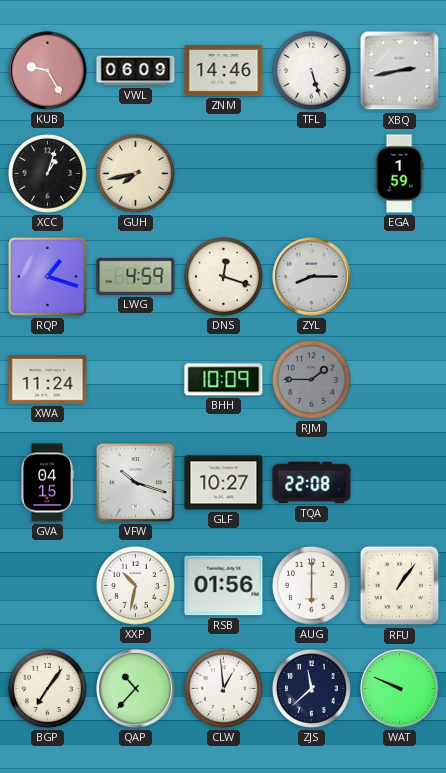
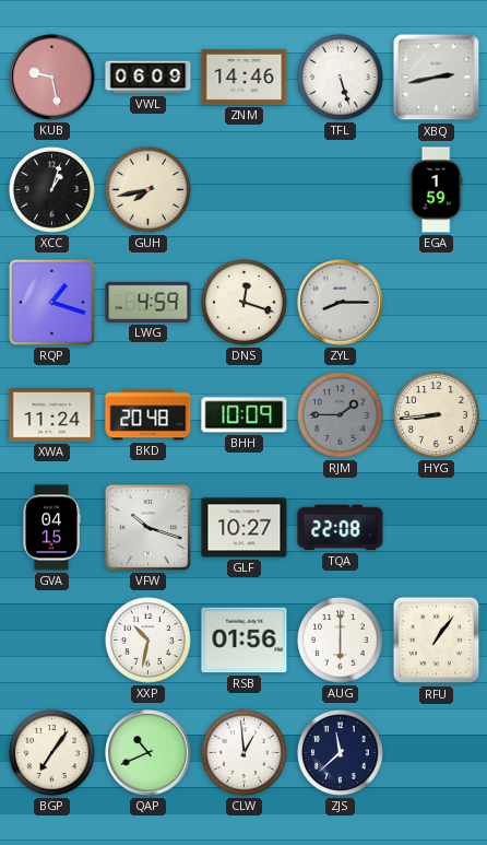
KUB: 9:25 -> 9:28 (52, 78)
BKD: none -> 20:48 (149, 415)
HYG: none -> 8:44 (436, 414)
QAP: 10:37 -> 10:41 (149, 753)
WAT: 9:49 -> none (400, 689)
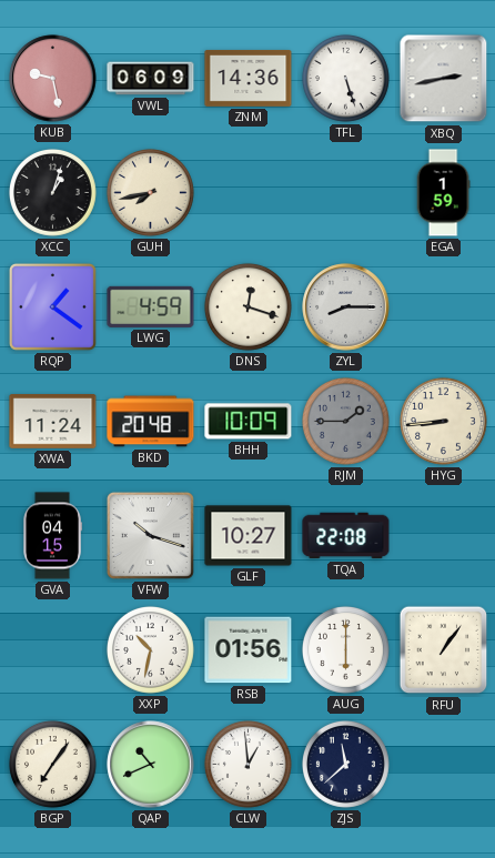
ZNM: 14:46 -> 14:36 (249, 78)
RQP: 1:18 -> 1:21 (52, 306)
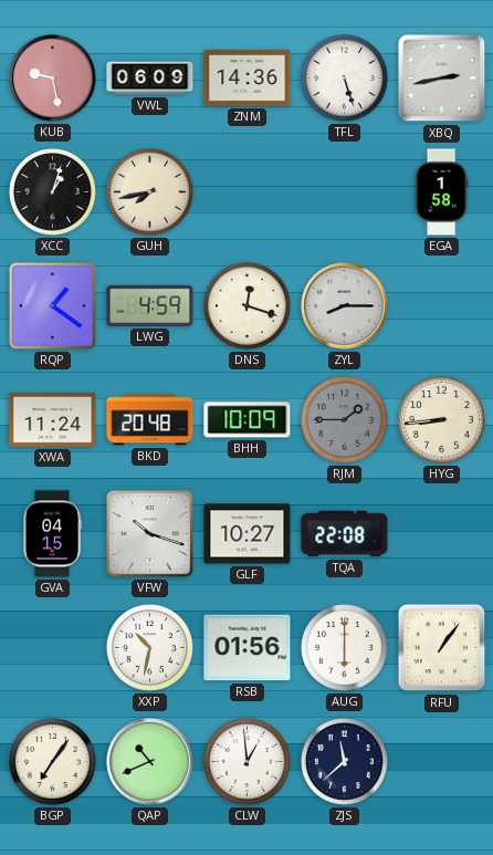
EGA: 1:59 -> 1:58 (441, 192)
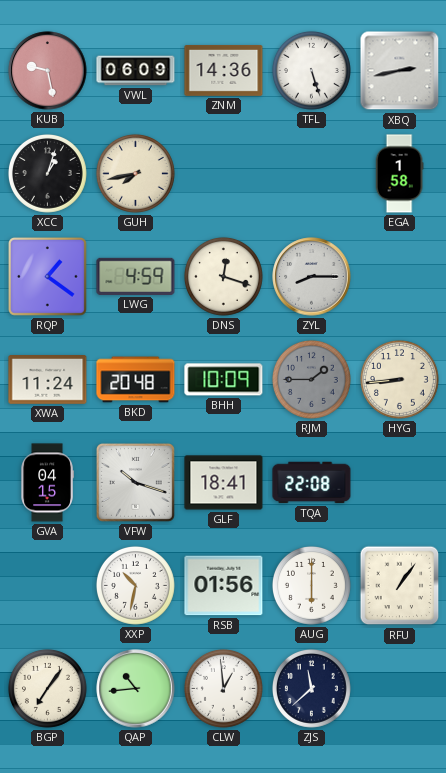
GLF: 10:27 -> 18:41 (224, 483)
QAP: 10:41 -> 10:44 (136, 689)
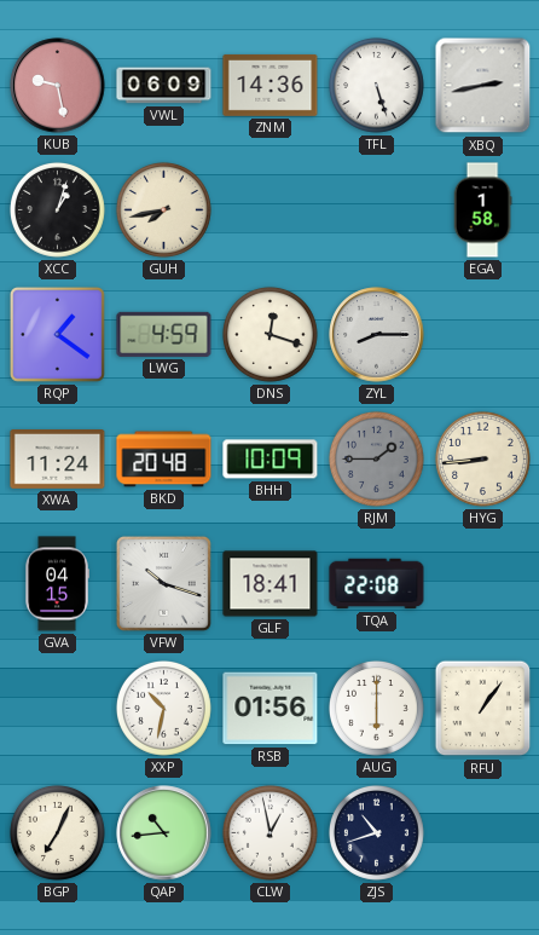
BGP: 7:06 -> 7:04 (57, 832)
CLW: 12:59 -> 12:58 (269, 832)
ZJS: 11:38 -> 10:42 (376, 832)
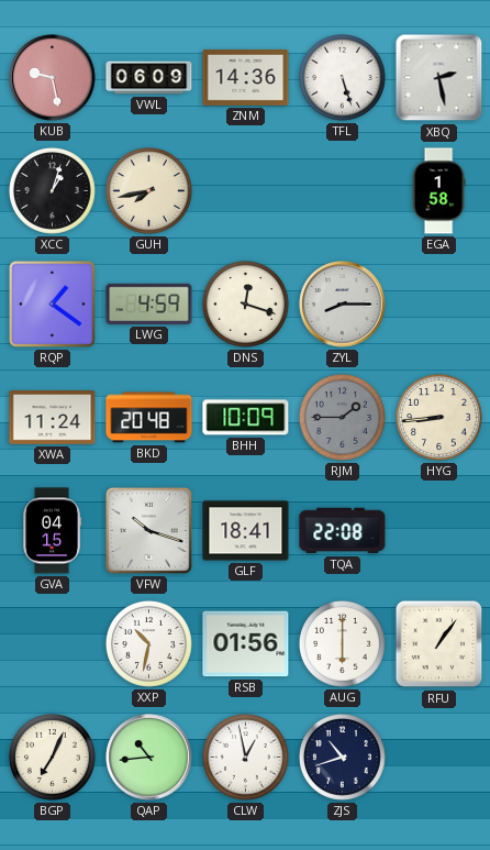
XBQ: 2:43 -> 2:28 (439, 78)
